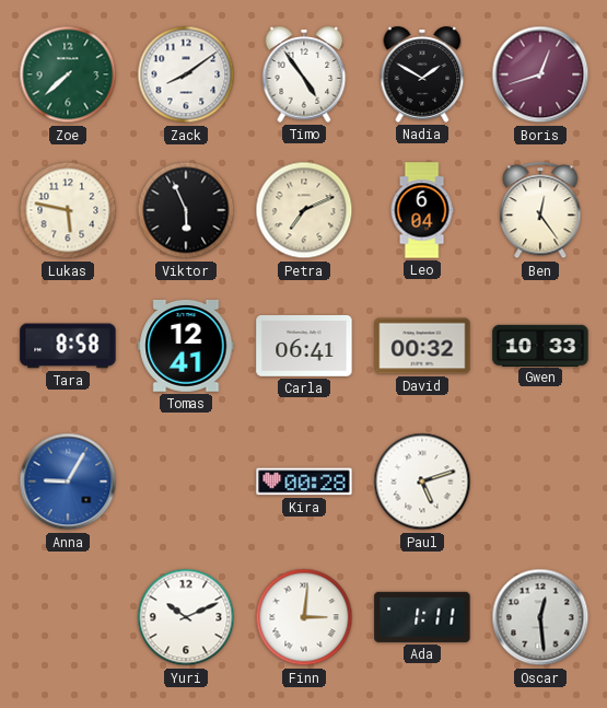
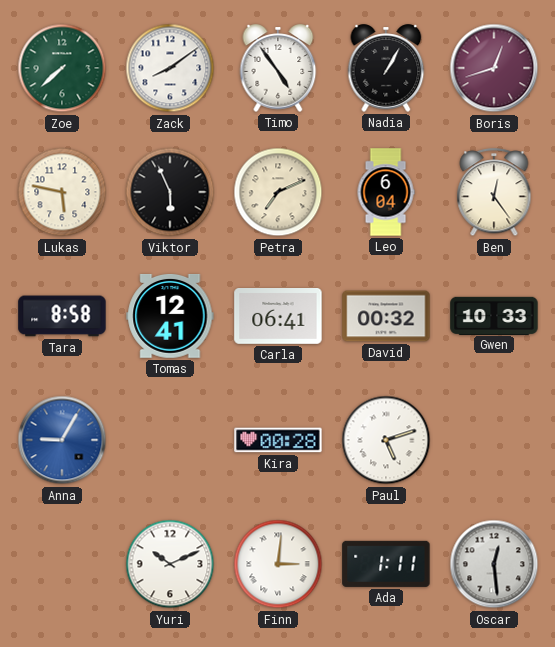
Nadia: 1:50 -> 1:05 (386, 68)
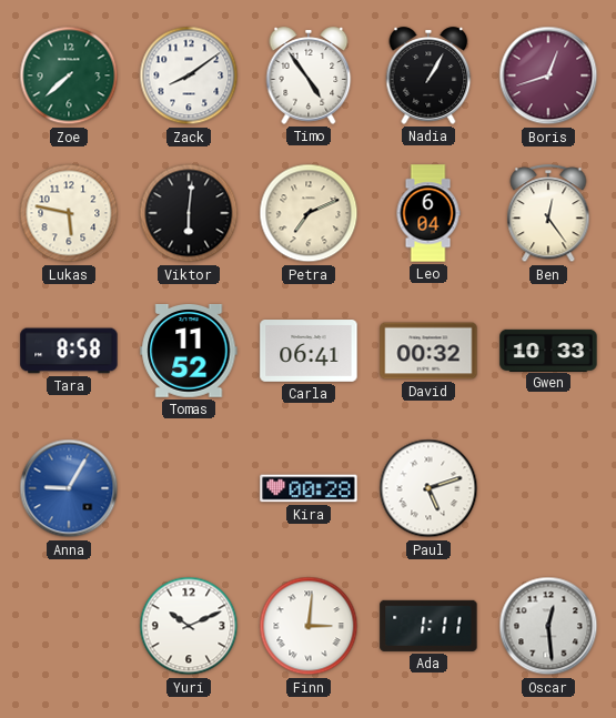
Viktor: 5:56 -> 6:01 (189, 213)
Tomas: 12:41 -> 11:52 (189, 351)
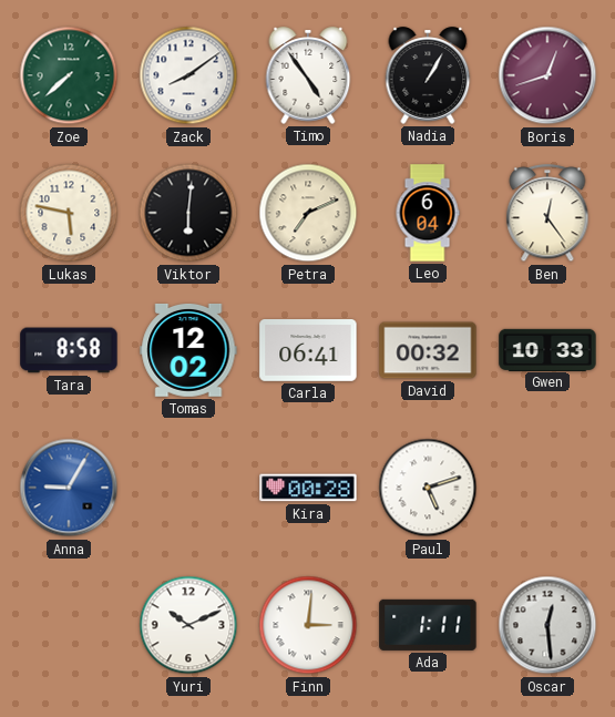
Tomas: 11:52 -> 12:02 (188, 350)
